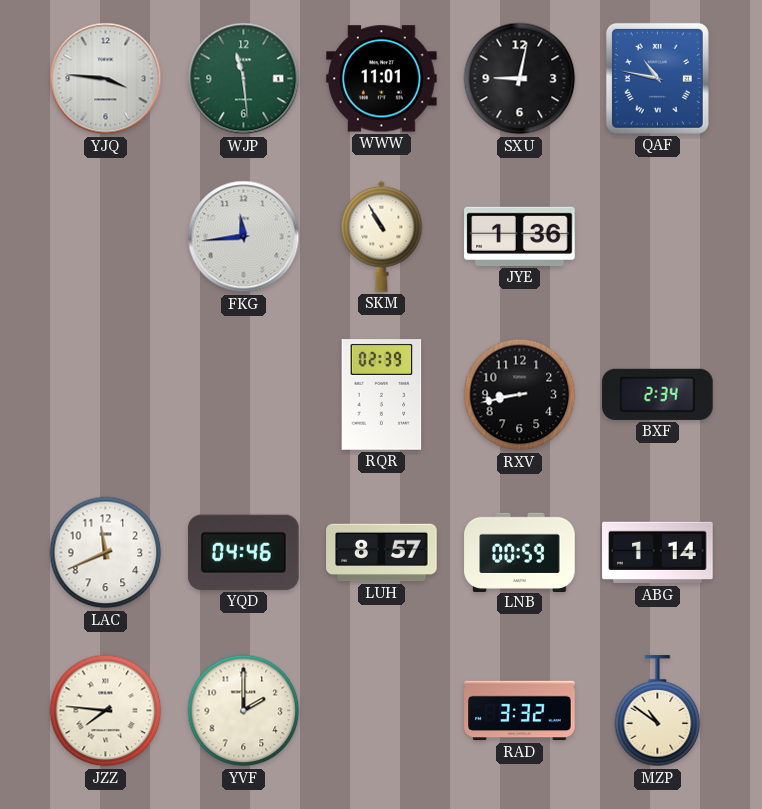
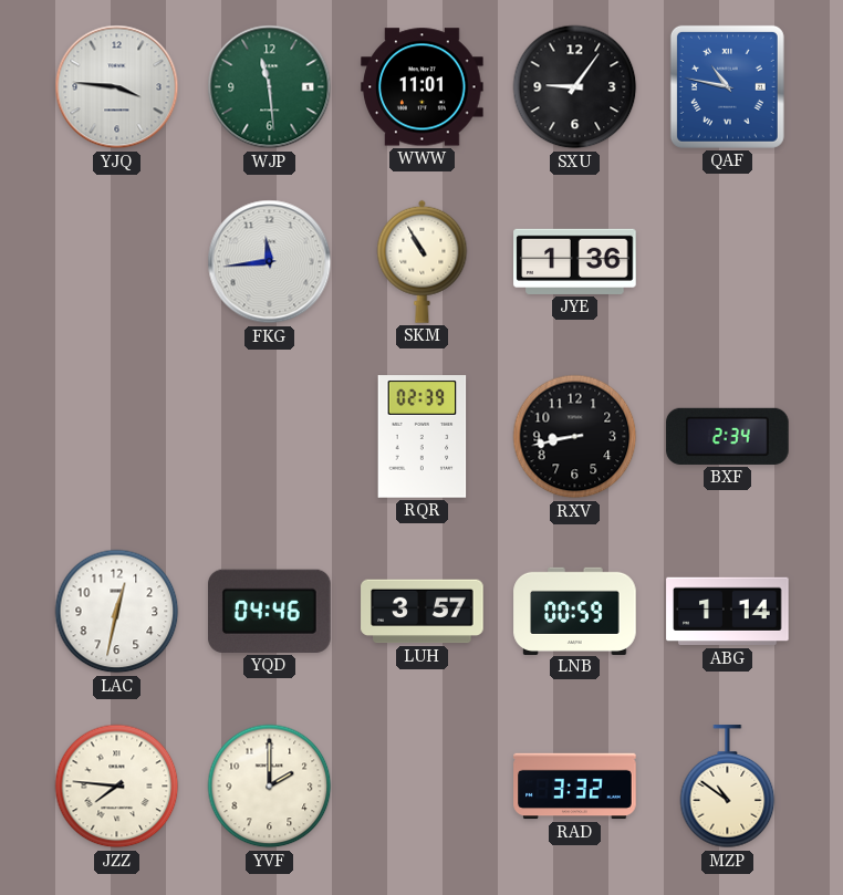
SXU: 9:02 -> 9:06 (575, 87)
LAC: 11:41 -> 12:32 (117, 612)
LUH: 8:57 -> 3:57 (423, 612)
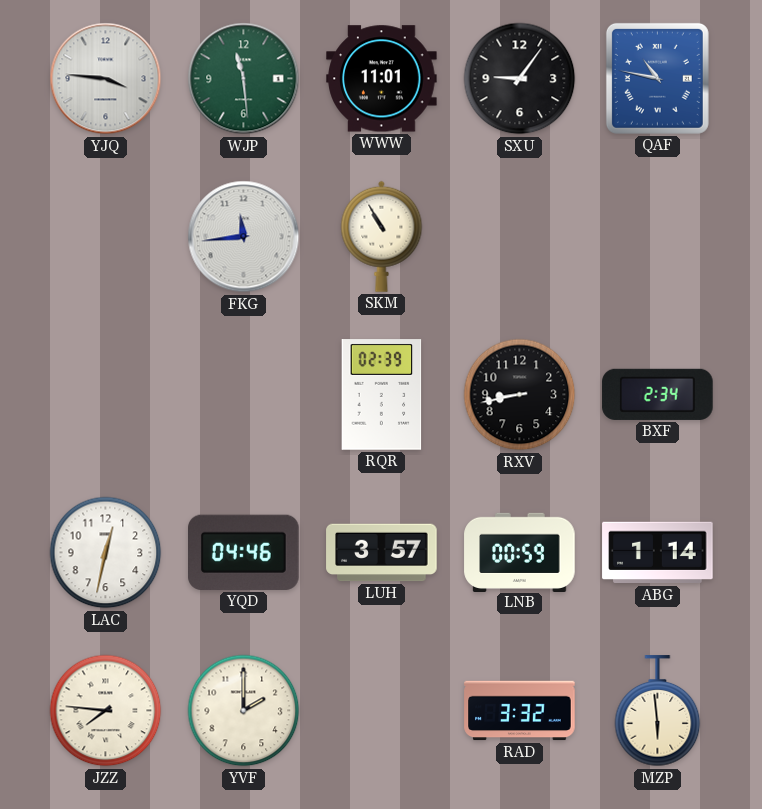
JYE: 1:36 -> none (575, 261)
MZP: 10:51 -> 5:59 (658, 711)
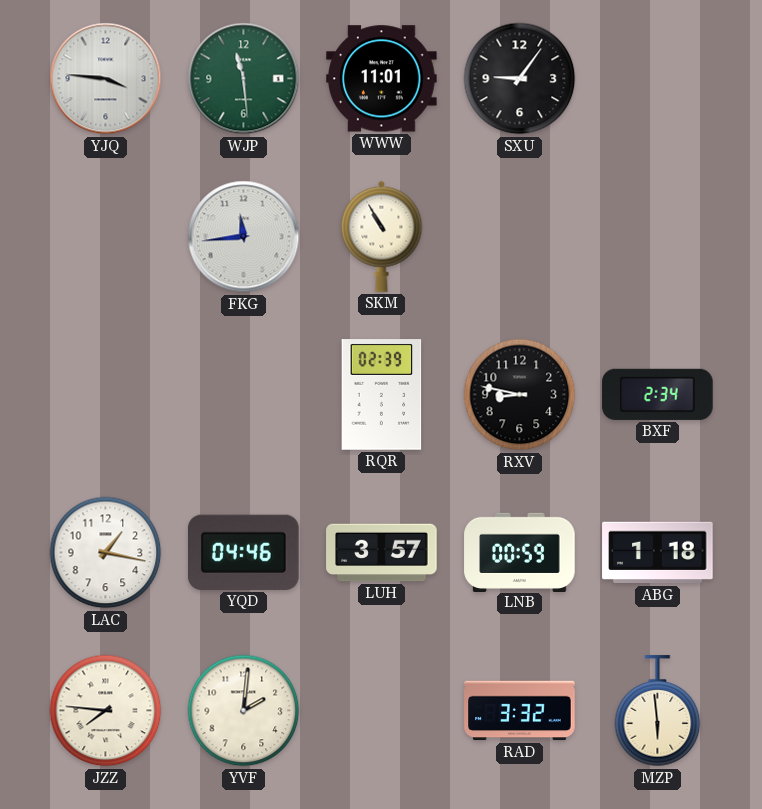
QAF: 10:47 -> none (657, 78)
RXV: 8:43 -> 8:47 (520, 395)
LAC: 12:32 -> 1:17 (106, 553)
ABG: 1:14 -> 1:18 (658, 553)
YVF: 2:00 -> 2:01 (244, 711)
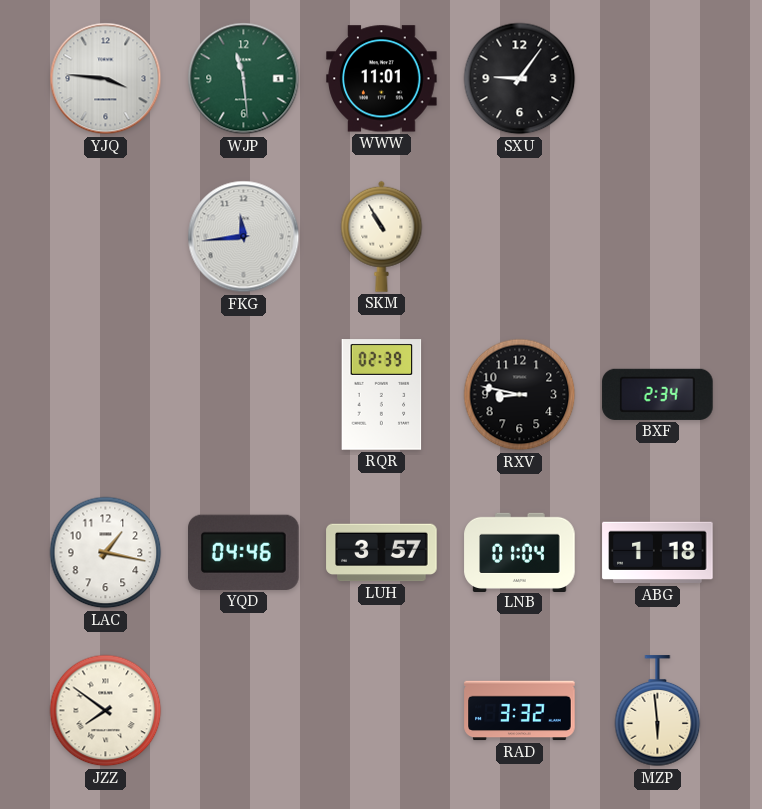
LNB: 00:59 -> 01:04 (520, 552)
JZZ: 7:46 -> 7:51 (106, 711)
YVF: 2:01 -> none (244, 711)
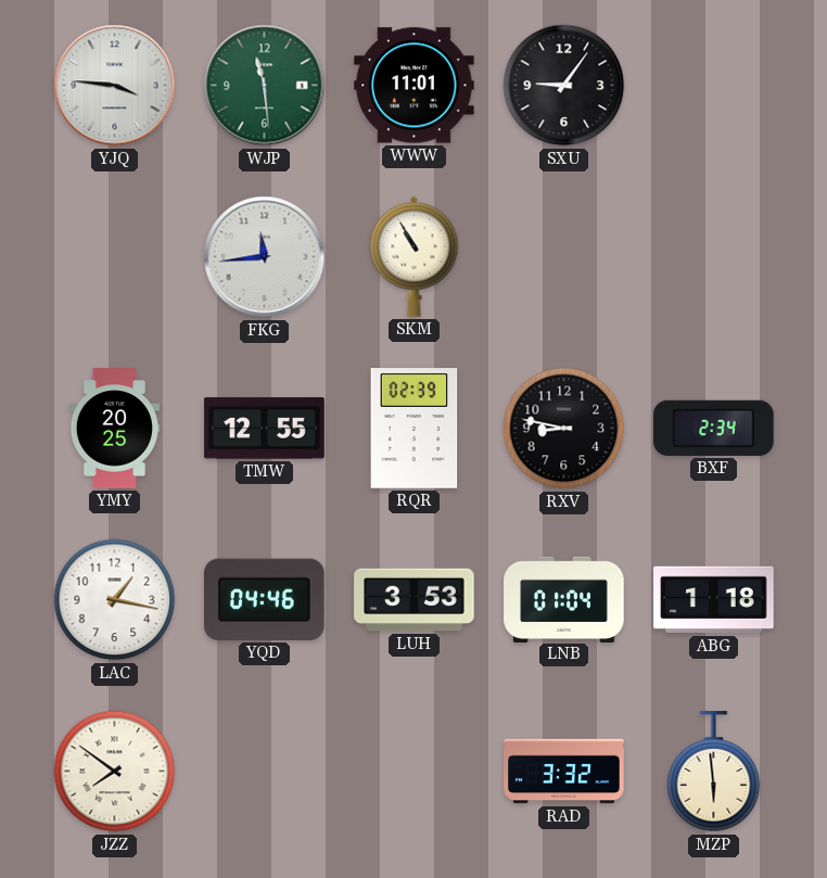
YMY: none -> 20:25 (114, 429)
TMW: none -> 12:55 (265, 429)
LUH: 3:57 -> 3:53 (415, 600)
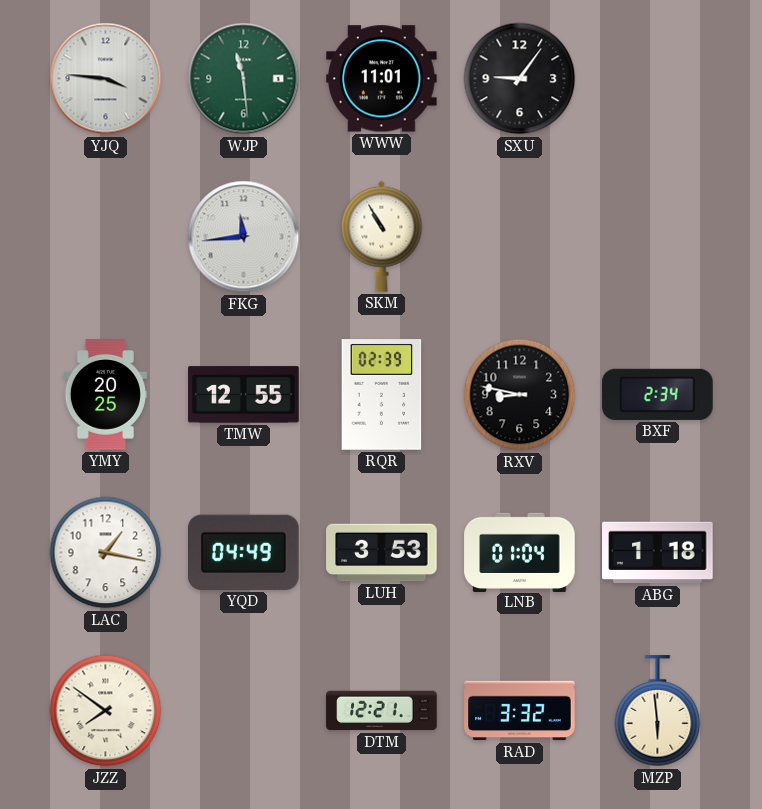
YQD: 04:46 -> 04:49 (244, 552)
DTM: none -> 12:21 (382, 711)
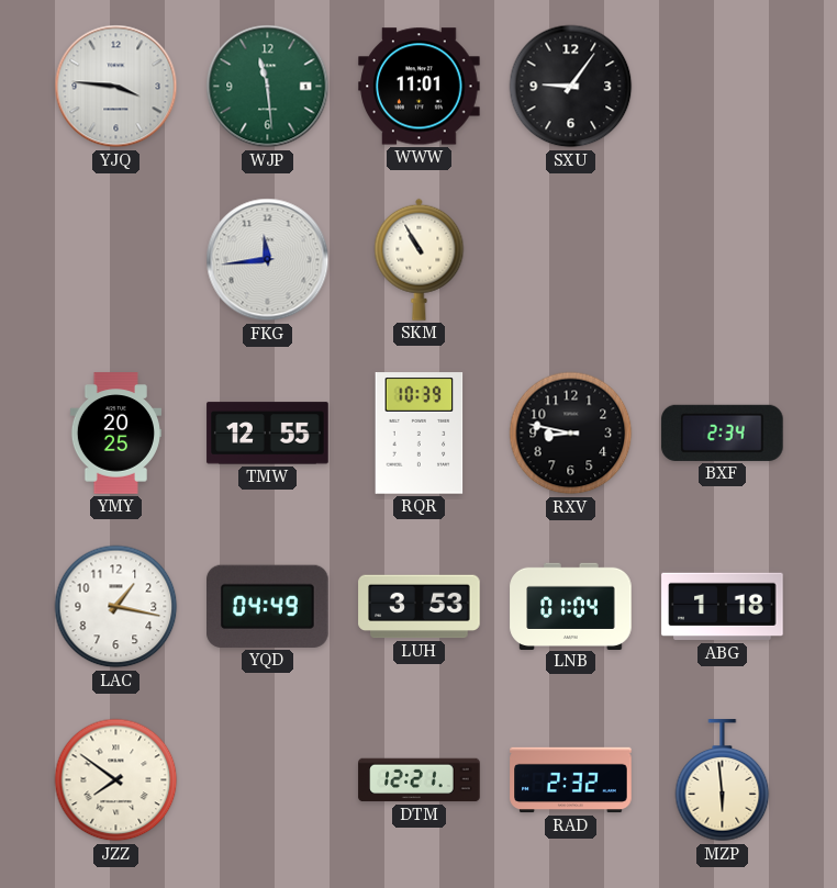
RQR: 02:39 -> 10:39 (420, 434)
RAD: 3:32 -> 2:32 (571, 780)
